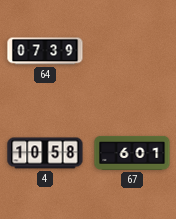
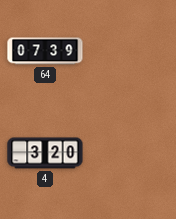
4: 10:58 -> 3:20 (45, 153)
67: 6:01 -> none (132, 153)
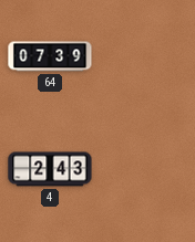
4: 3:20 -> 2:43 (50, 169)
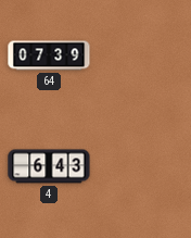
4: 2:43 -> 6:43 (49, 166)
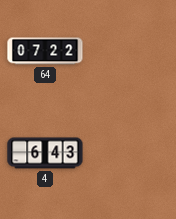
64: 07:39 -> 07:22 (45, 51)
